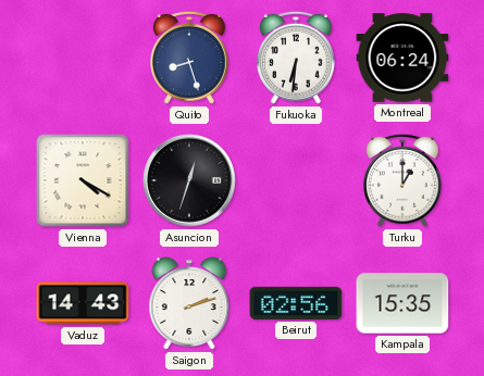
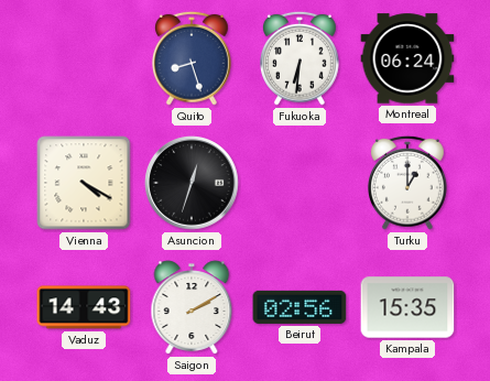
Saigon: 2:12 -> 2:10 (192, 307)
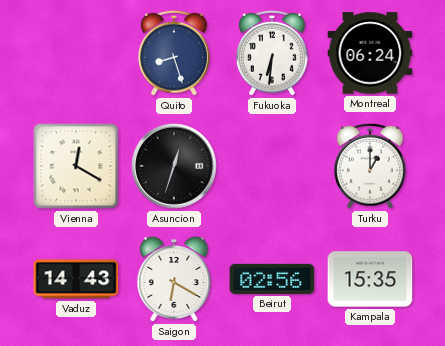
Vienna: 4:20 -> 12:20 (76, 166)
Saigon: 2:10 -> 6:20 (174, 279)
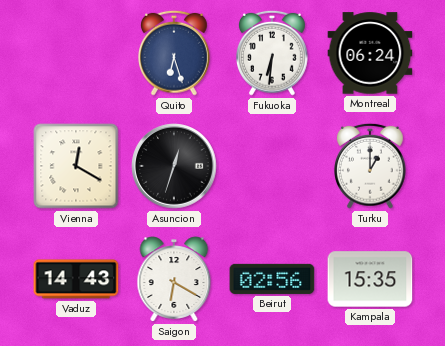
Quito: 8:27 -> 6:27 (175, 53)
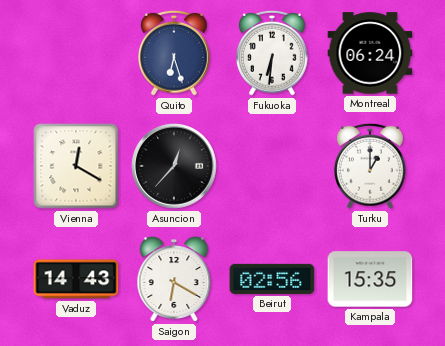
Asuncion: 12:33 -> 12:37 (174, 166)
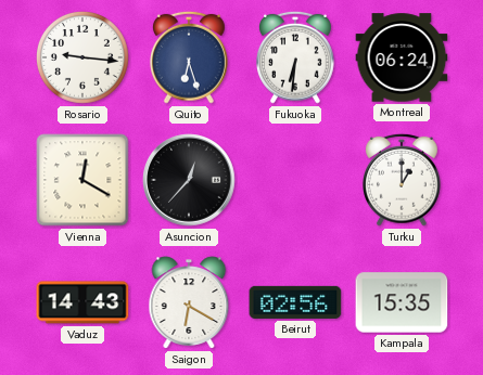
Rosario: none -> 9:16 (84, 59)
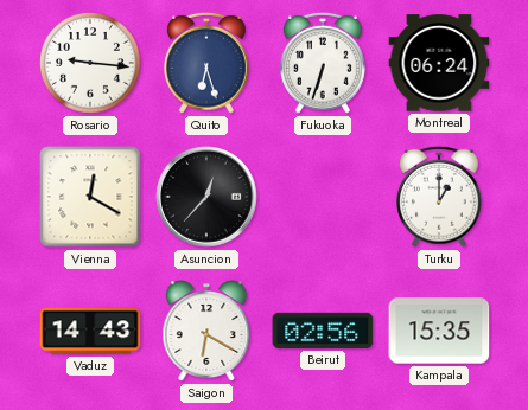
Fukuoka: 6:31 -> 6:33 (324, 63)
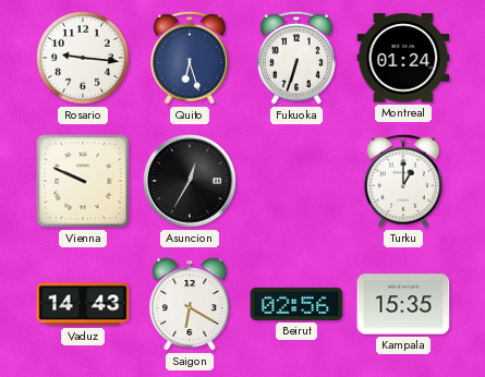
Montreal: 06:24 -> 01:24 (403, 58)
Vienna: 12:20 -> 9:49 (83, 181)
Asuncion: 12:37 -> 12:35 (190, 181)
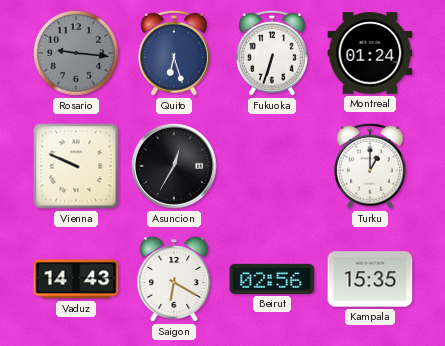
Rosario dial: white -> grey (77, 54)
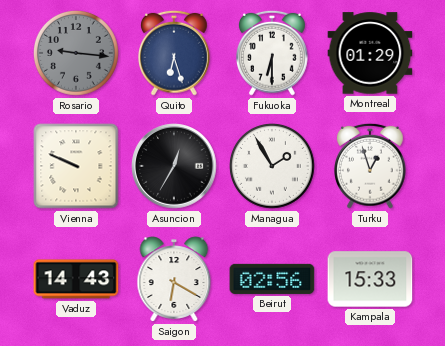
Fukuoka: 6:33 -> 6:30 (273, 53)
Montreal: 01:24 -> 01:29 (370, 53)
Managua: none -> 1:55 (273, 167)
Turku: 1:00 -> 12:57 (371, 166)
Kampala: 15:35 -> 15:33 (370, 279)
